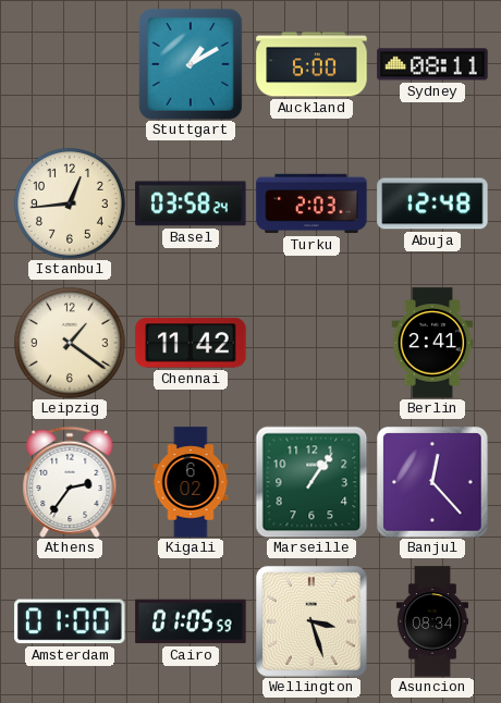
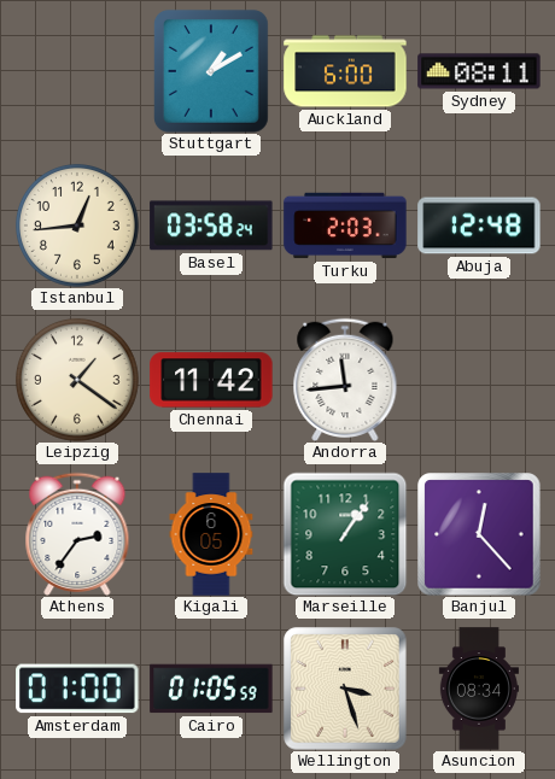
Andorra: none -> 11:44 (345, 380)
Berlin: 2:41 -> none (432, 343)
Kigali: 6:02 -> 6:05 (211, 534)
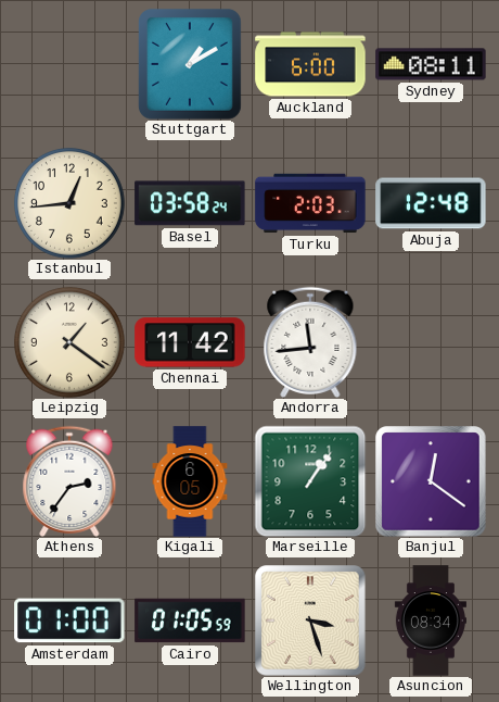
Banjul: 12:23 -> 12:21 (431, 481)
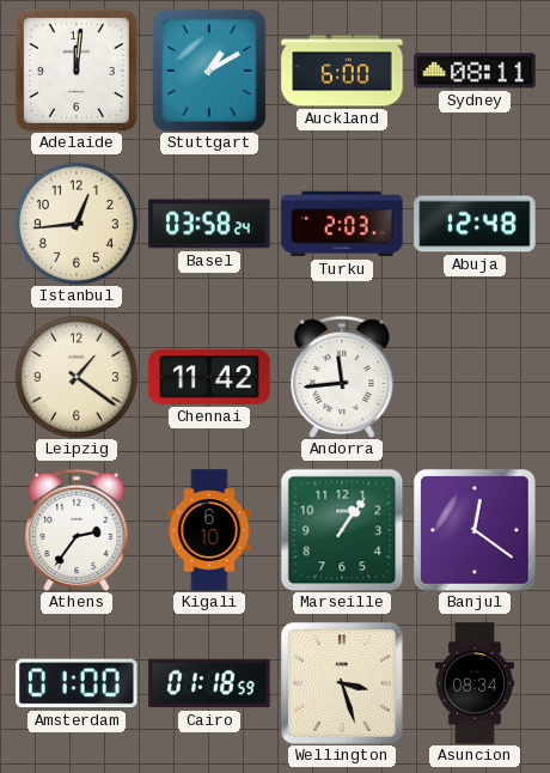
Adelaide: none -> 12:01 (77, 71)
Kigali: 6:05 -> 6:10 (209, 530)
Cairo: 01:05 -> 01:18 (209, 683)
